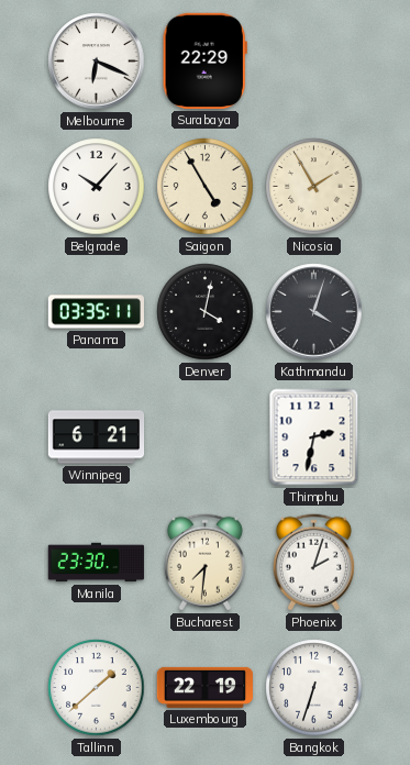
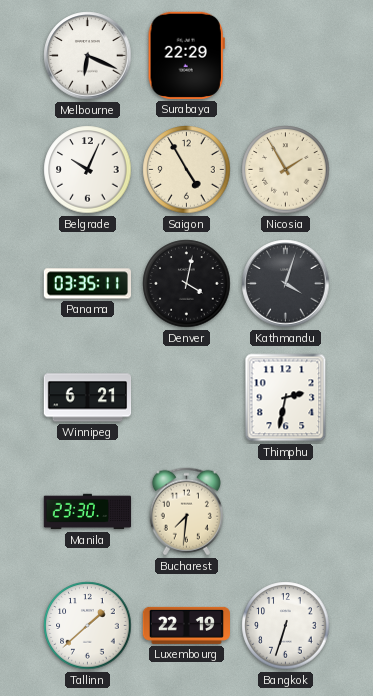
Belgrade: 10:07 -> 10:04 (88, 170)
Phoenix: 2:03 -> none (313, 563)
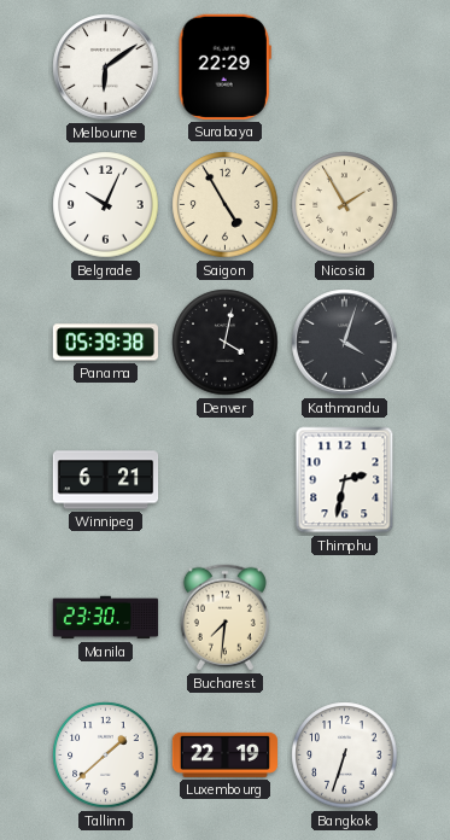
Melbourne: 6:19 -> 6:09 (106, 68)
Panama: 03:35 -> 05:39 (105, 343)
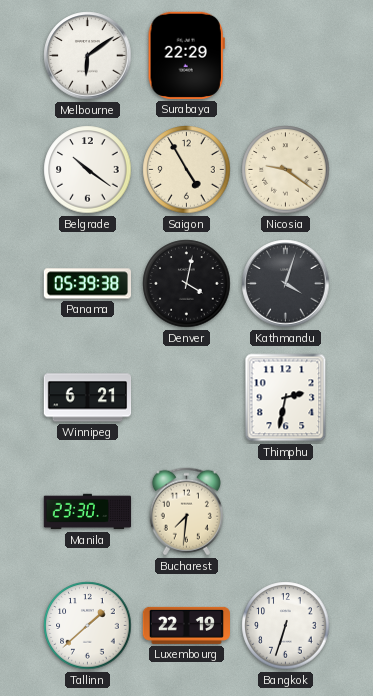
Belgrade: 10:04 -> 10:21 (88, 170)
Nicosia: 1:55 -> 9:21 (286, 170)
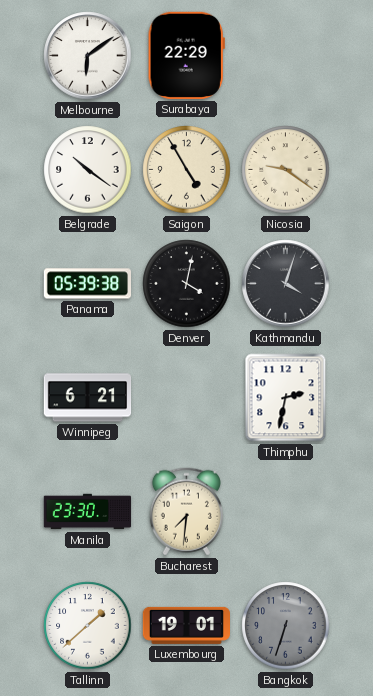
Luxembourg: 22:19 -> 19:01 (186, 625)
Bangkok dial: white -> grey (286, 626)
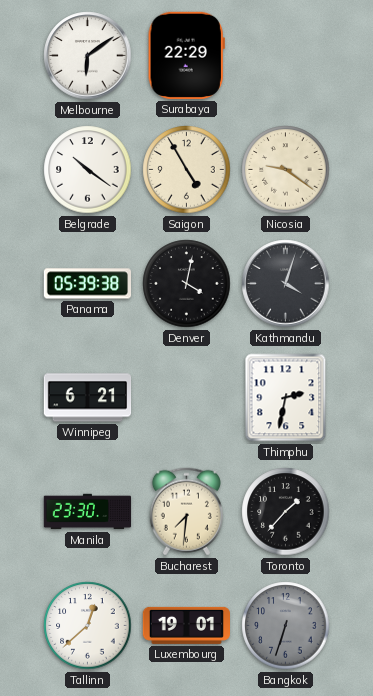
Toronto: none -> 1:37 (286, 512)
Tallinn: 1:38 -> 12:38 (88, 626)
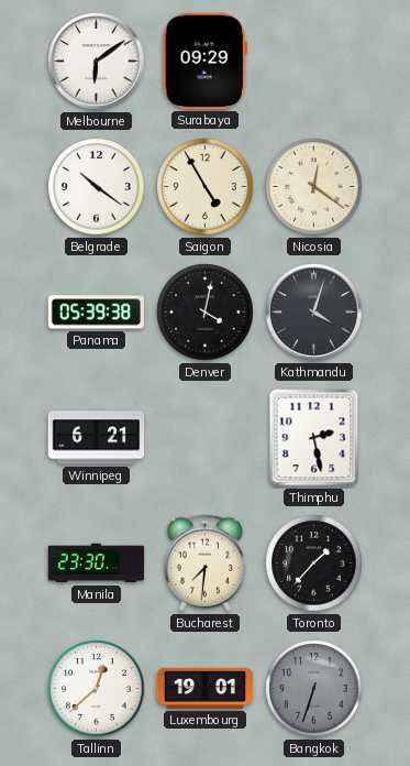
Surabaya: 22:29 -> 09:29 (204, 61)
Nicosia: 9:21 -> 12:21 (314, 187)
Thimphu: 2:32 -> 2:28 (314, 438)
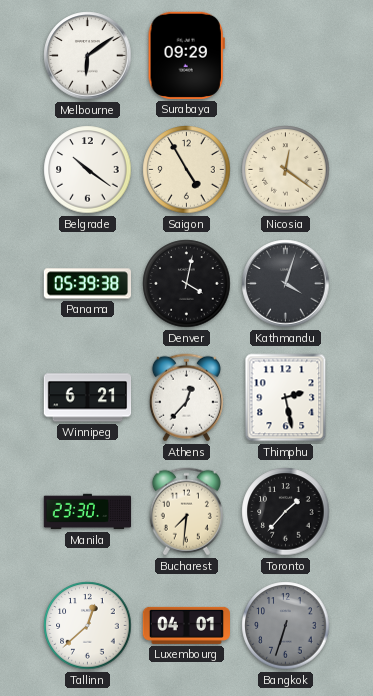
Athens: none -> 12:37 (186, 398)
Luxembourg: 19:01 -> 04:01 (186, 625)
